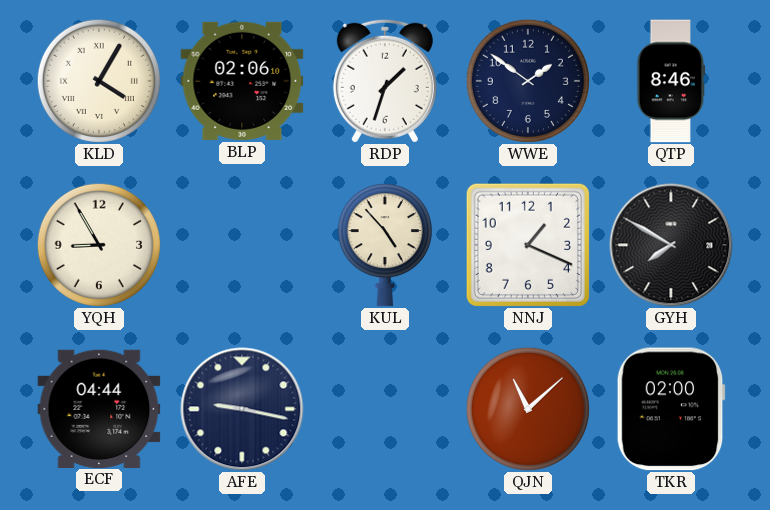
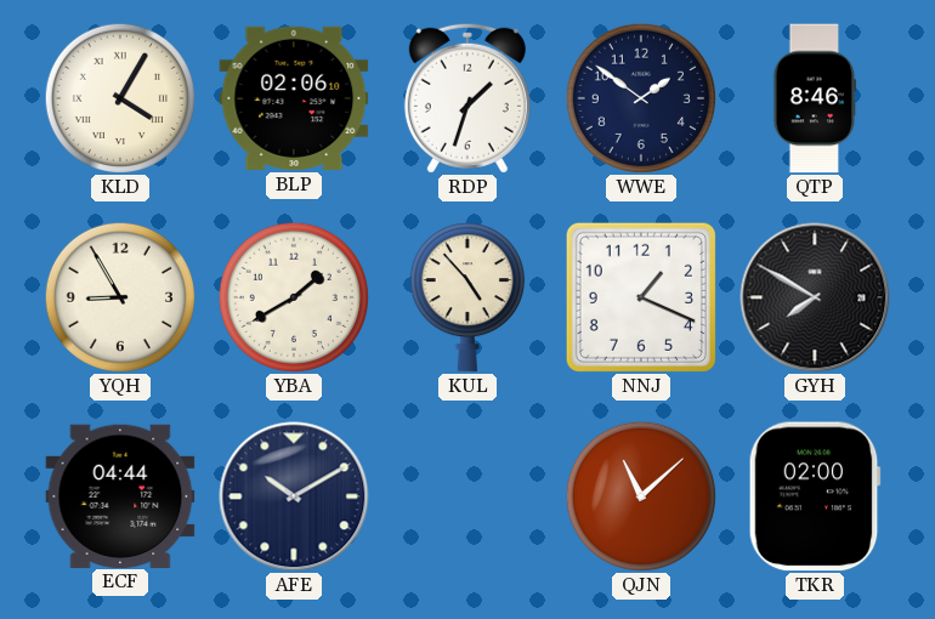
YBA: none -> 1:40 (294, 297)
AFE: 9:17 -> 10:10 (294, 496)
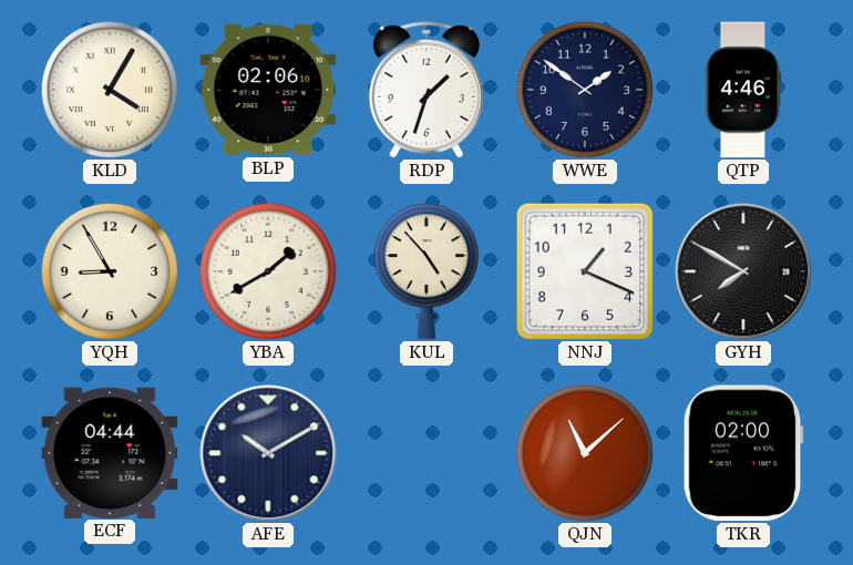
QTP: 8:46 -> 4:46 (743, 90)
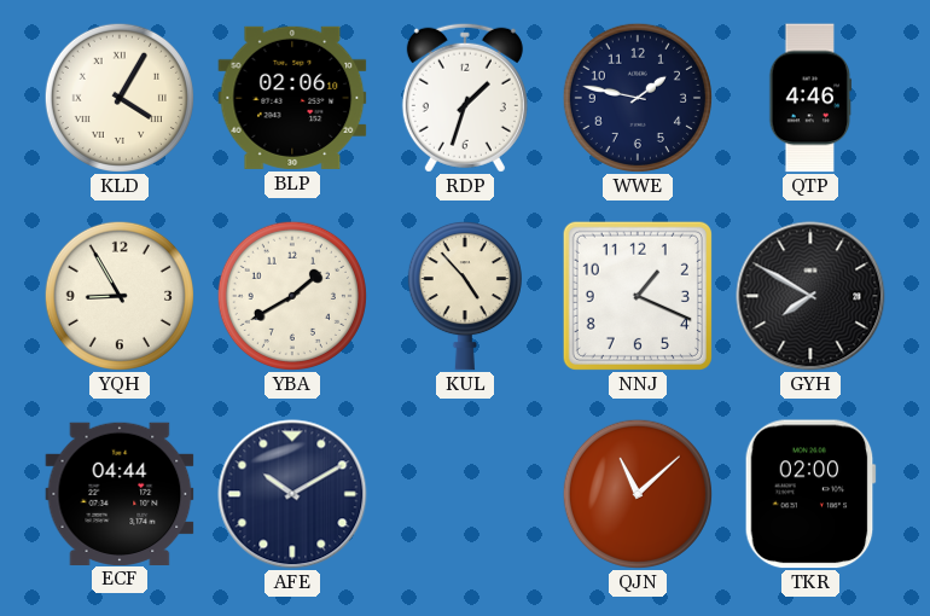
WWE: 1:51 -> 1:47 (638, 98)
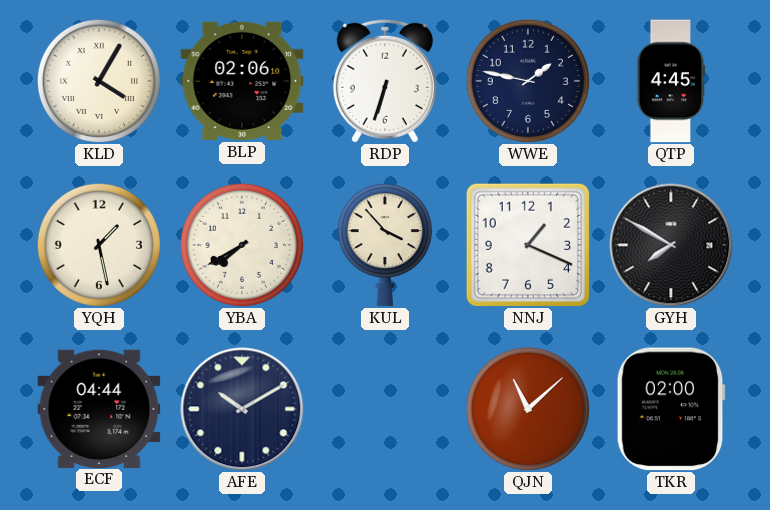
RDP: 1:33 -> 6:33 (385, 81)
QTP: 4:46 -> 4:45 (671, 81)
YQH: 8:55 -> 1:28 (99, 245)
YBA: 1:40 -> 7:40 (242, 245)
KUL: 4:53 -> 3:53 (385, 245)
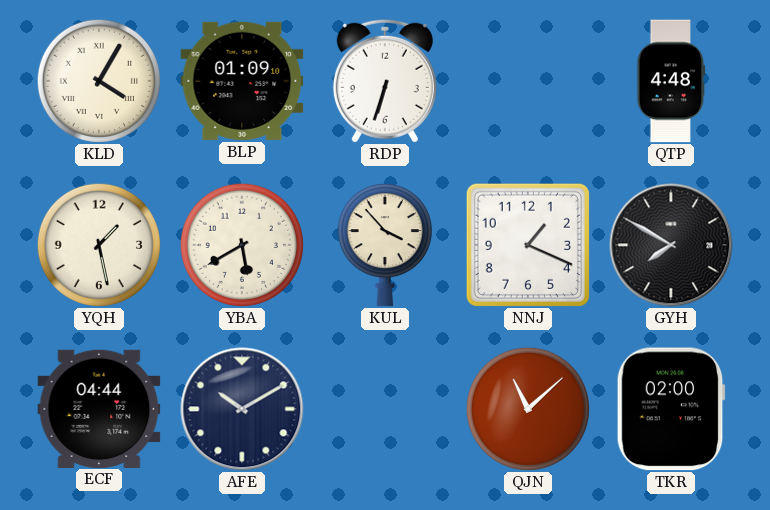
BLP: 02:06 -> 01:09 (242, 81)
WWE: 1:47 -> none (528, 81)
QTP: 4:45 -> 4:48 (671, 81)
YBA: 7:40 -> 5:40 (242, 245)
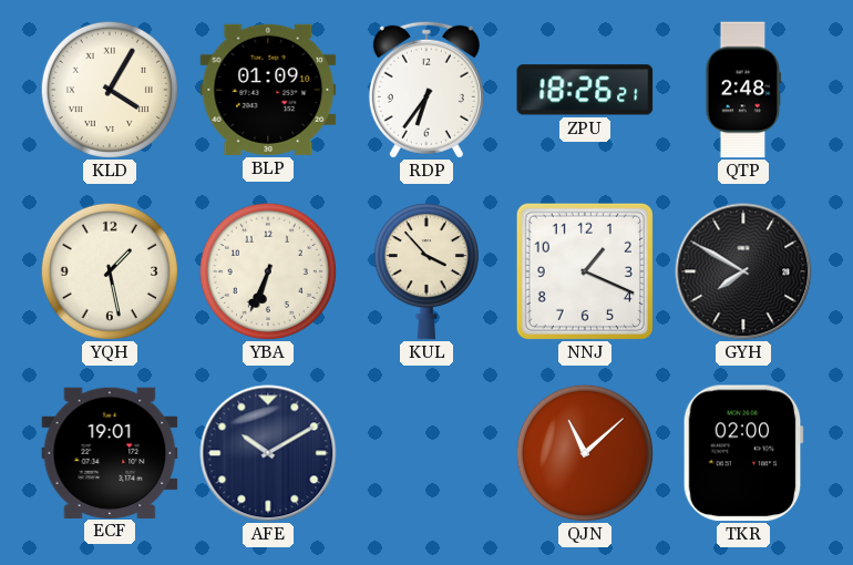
RDP: 6:33 -> 6:36 (426, 90)
ZPU: none -> 18:26 (585, 90)
QTP: 4:48 -> 2:48 (743, 90)
YBA: 5:40 -> 6:34 (268, 271)
ECF: 04:44 -> 19:01 (110, 452)
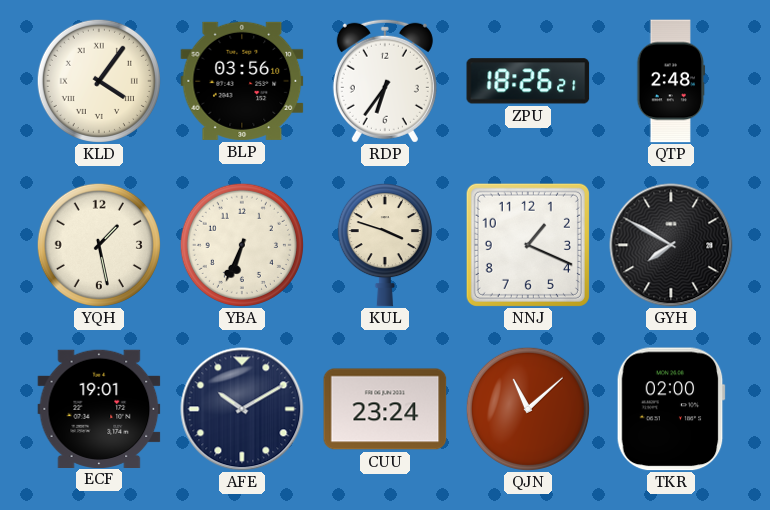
KLD: 4:05 -> 4:06 (99, 81)
BLP: 01:09 -> 03:56 (242, 81)
KUL: 3:53 -> 3:48 (385, 245)
CUU: none -> 23:24 (385, 409)
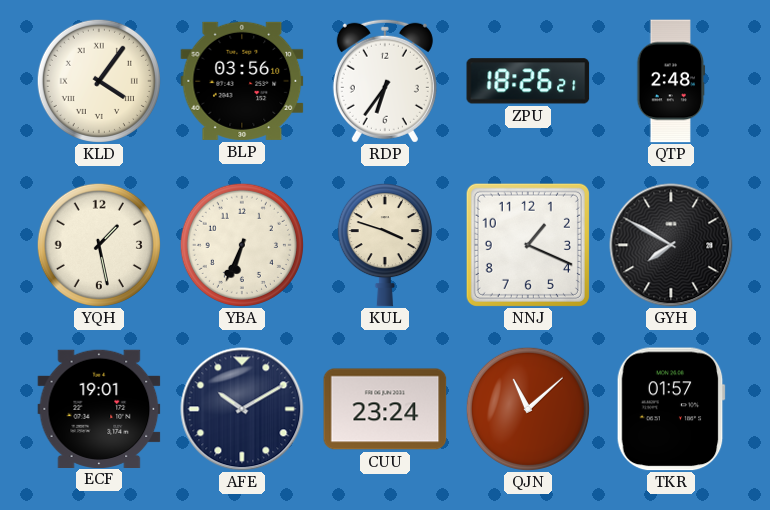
TKR: 02:00 -> 01:57 (671, 409)
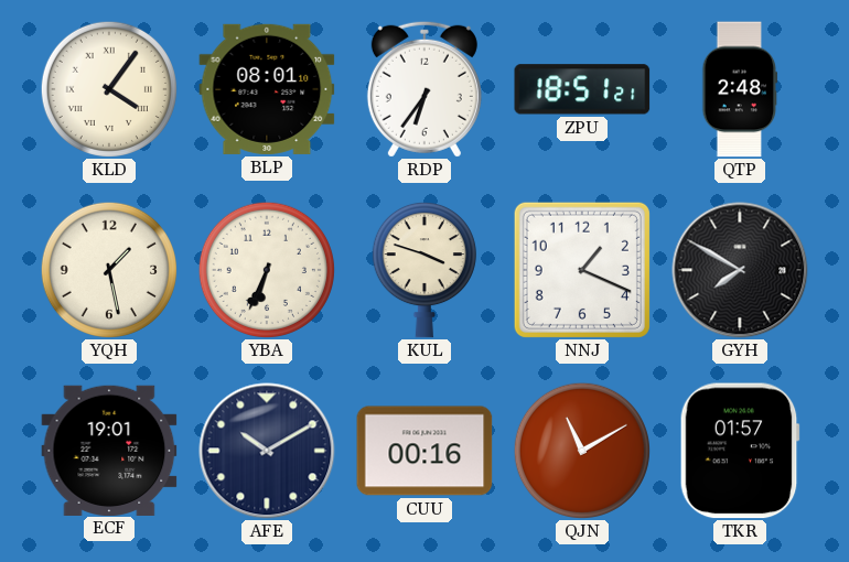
BLP: 03:56 -> 08:01 (267, 89)
ZPU: 18:26 -> 18:51 (582, 89)
CUU: 23:24 -> 00:16 (424, 451)
QJN: 11:08 -> 11:10 (582, 451)
